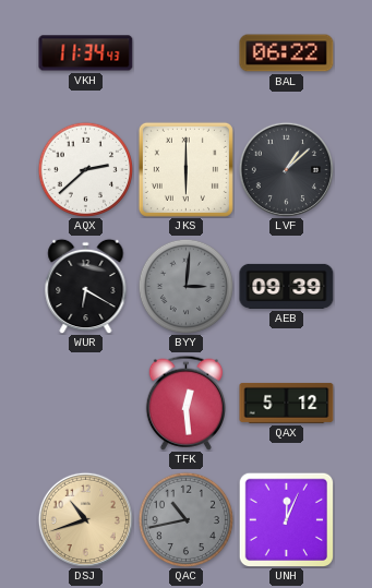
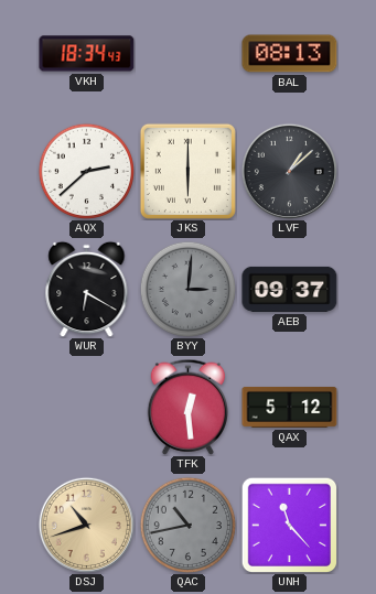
VKH: 11:34 -> 18:34 (87, 54)
BAL: 06:22 -> 08:13 (290, 54)
AEB: 09:39 -> 09:37 (290, 289)
UNH: 12:04 -> 11:23 (289, 525)
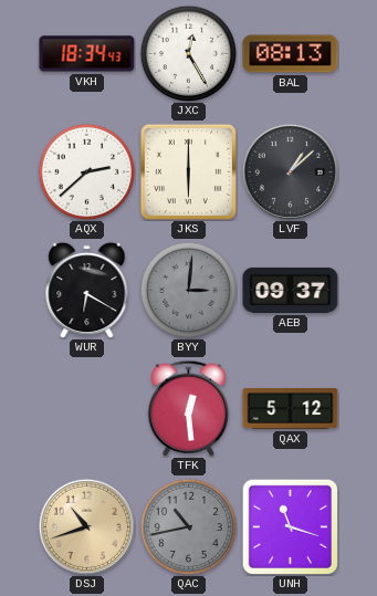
JXC: none -> 12:25 (188, 53)
UNH: 11:23 -> 11:18 (290, 526)
